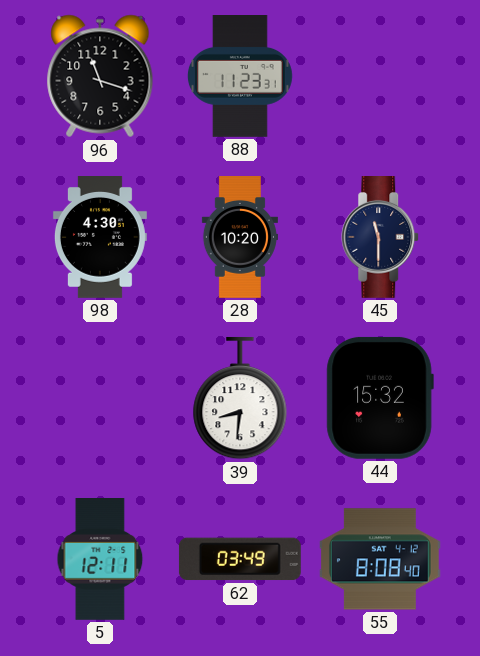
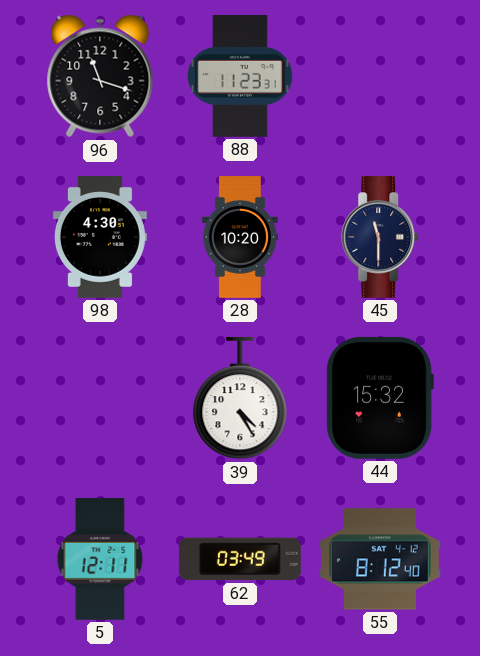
39: 8:31 -> 4:25 (240, 398)
55: 8:08 -> 8:12 (380, 559)
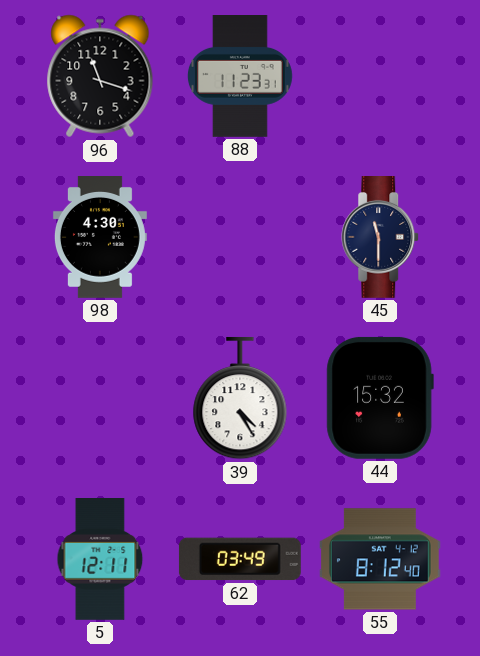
28: 10:20 -> none (240, 238)
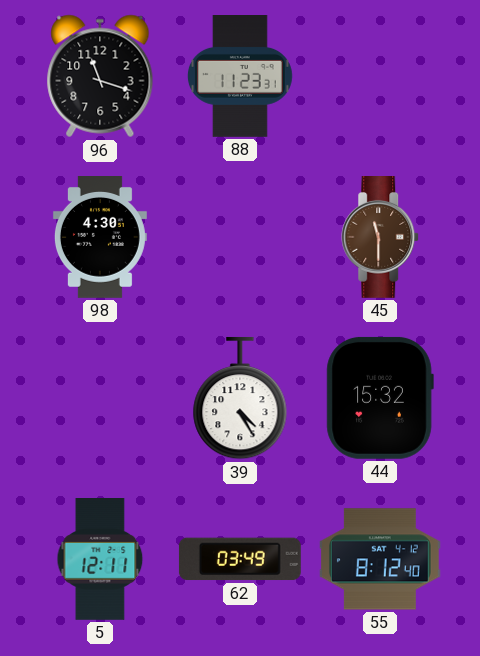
45 dial: navy -> brown (381, 238)
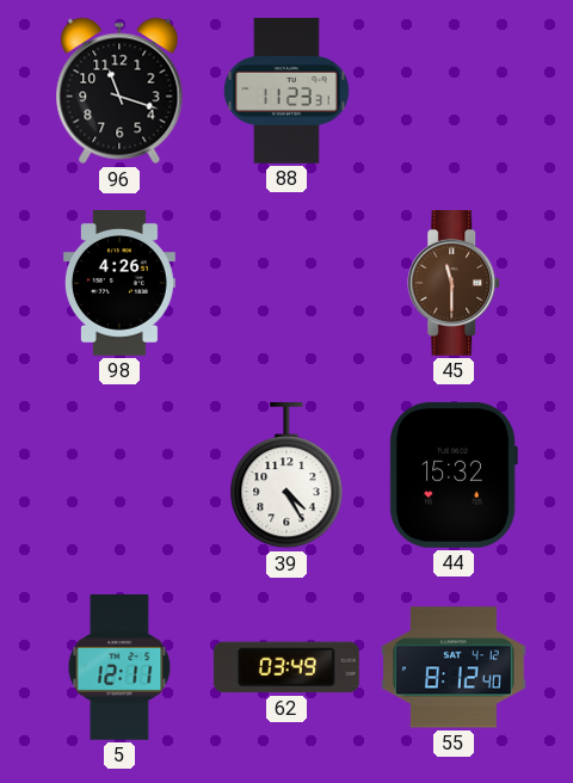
98: 4:30 -> 4:26 (119, 284)
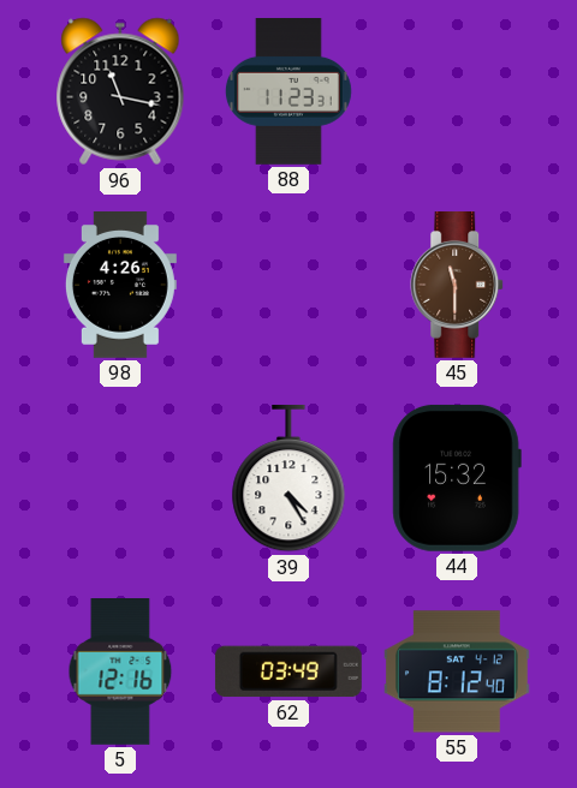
96: 11:18 -> 11:17 (120, 91)
5: 12:11 -> 12:16 (120, 673)
